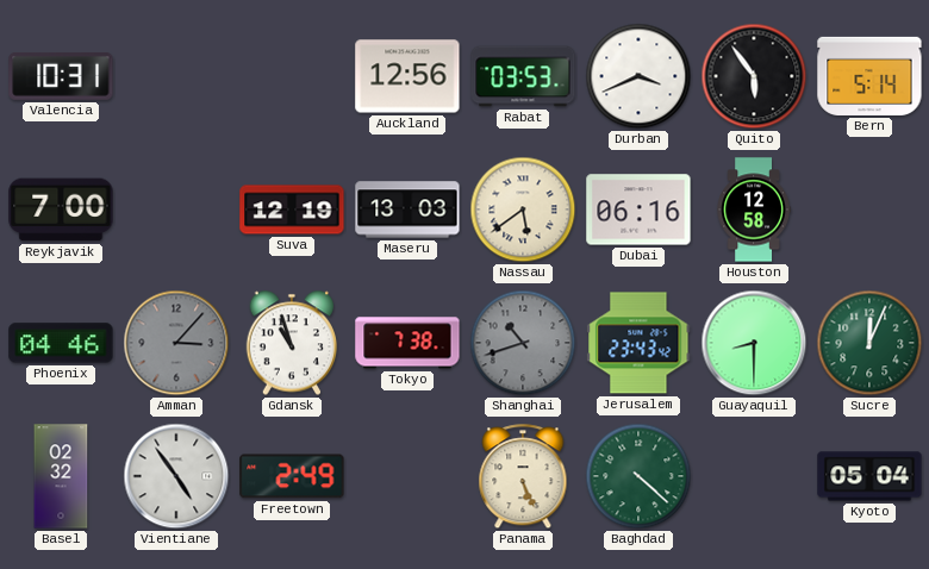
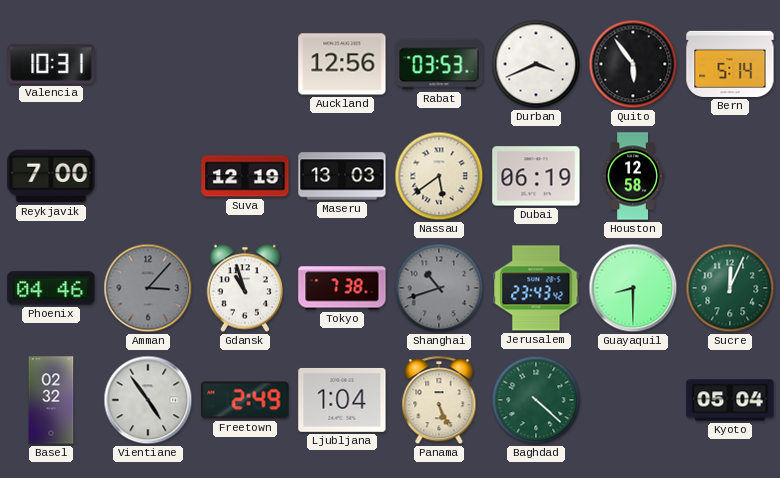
Dubai: 06:16 -> 06:19 (536, 176)
Ljubljana: none -> 1:04 (342, 400)
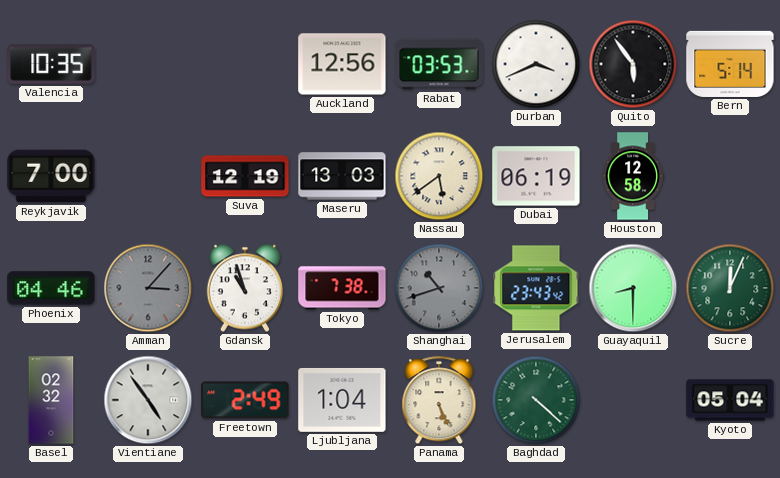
Valencia: 10:31 -> 10:35 (51, 64)
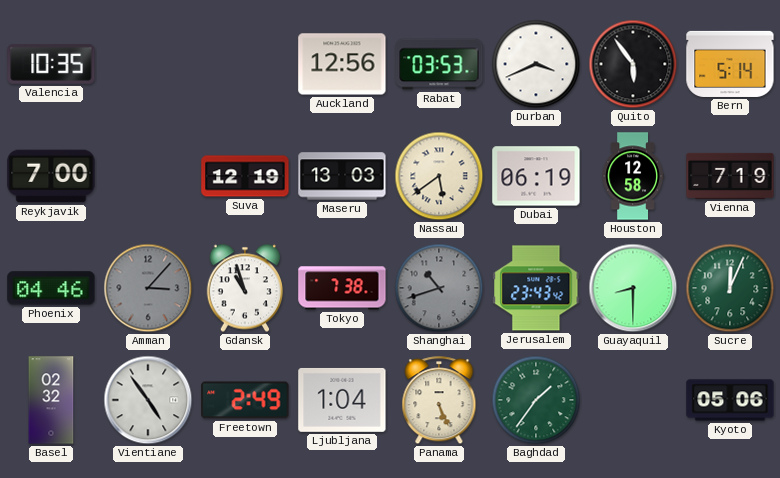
Vienna: none -> 7:19 (730, 176)
Baghdad: 4:22 -> 1:36 (536, 400)
Kyoto: 05:04 -> 05:06 (730, 400)
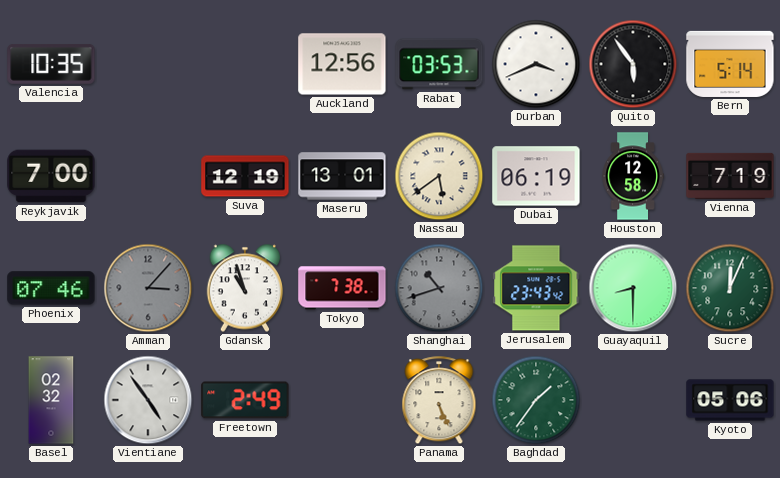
Maseru: 13:03 -> 13:01 (342, 176)
Phoenix: 04:46 -> 07:46 (51, 288)
Ljubljana: 1:04 -> none (342, 400)
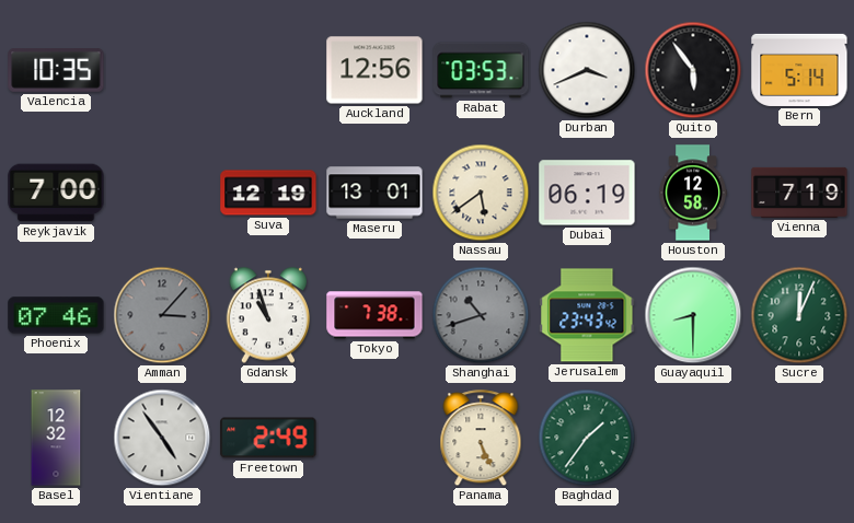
Basel: 02:32 -> 12:32 (56, 438)
Kyoto: 05:06 -> none (730, 400)
